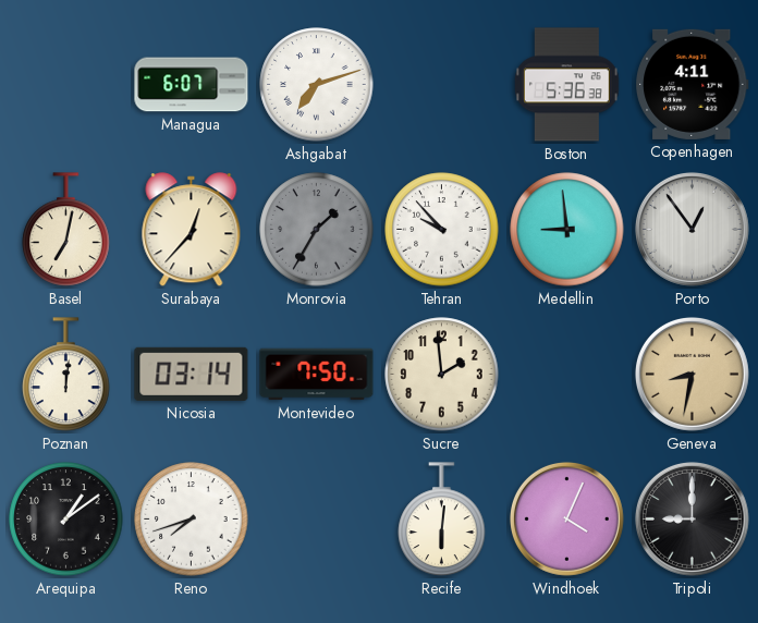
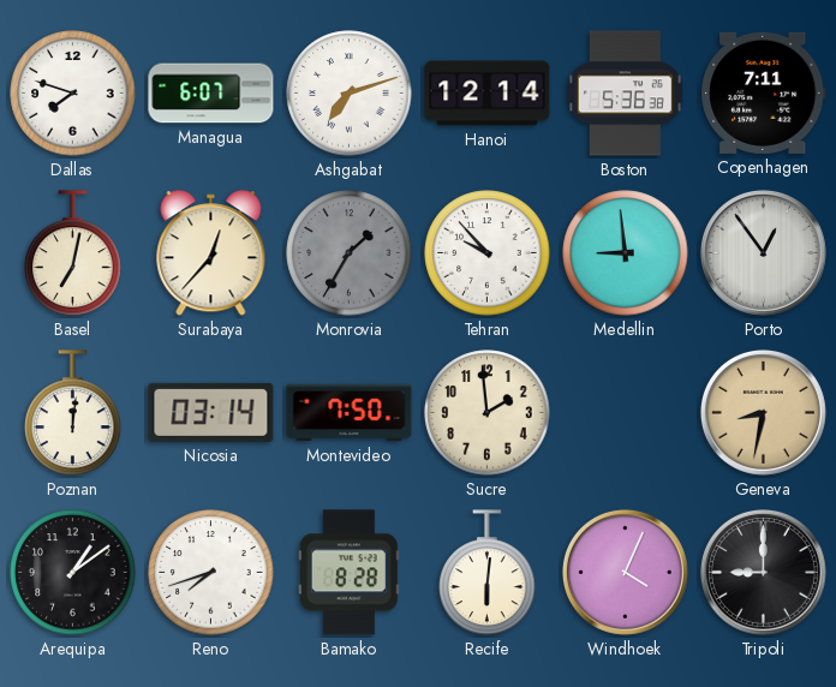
Dallas: none -> 7:48 (73, 94)
Hanoi: none -> 12:14 (488, 94)
Copenhagen: 4:11 -> 7:11 (764, 92)
Bamako: none -> 8:28 (348, 573)
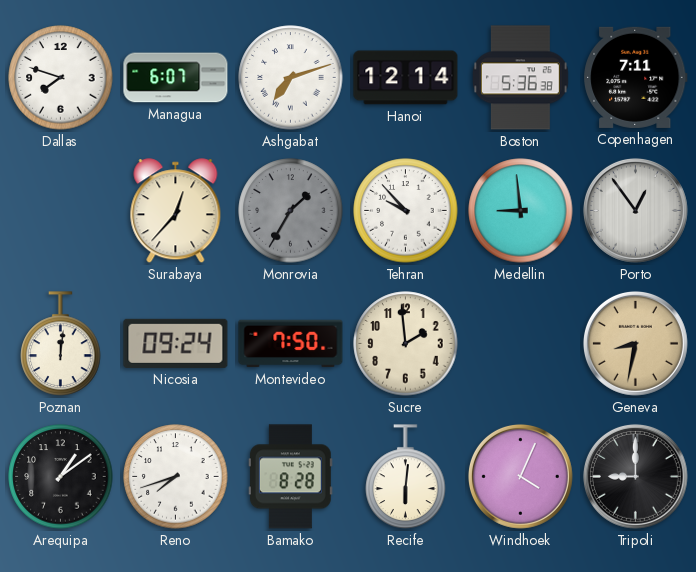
Basel: 7:02 -> none (73, 253)
Nicosia: 03:14 -> 09:24 (176, 343)
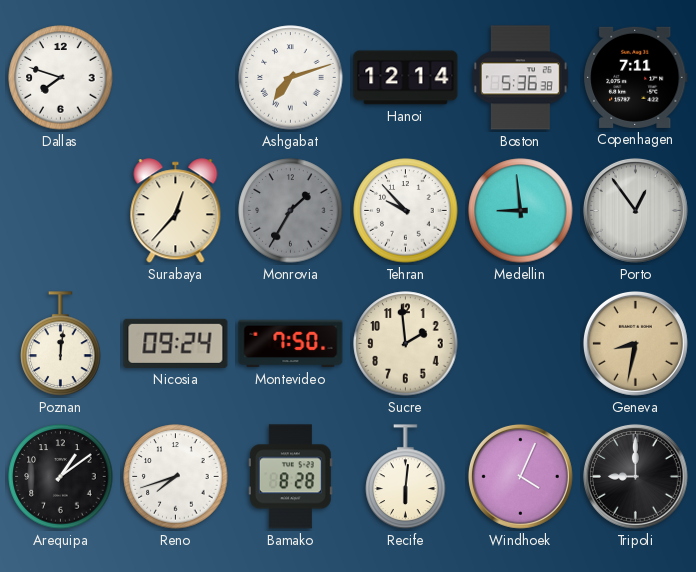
Managua: 6:07 -> none (176, 78)
